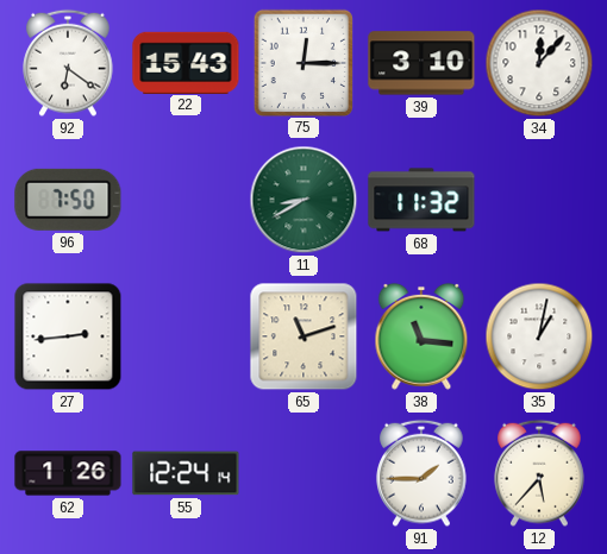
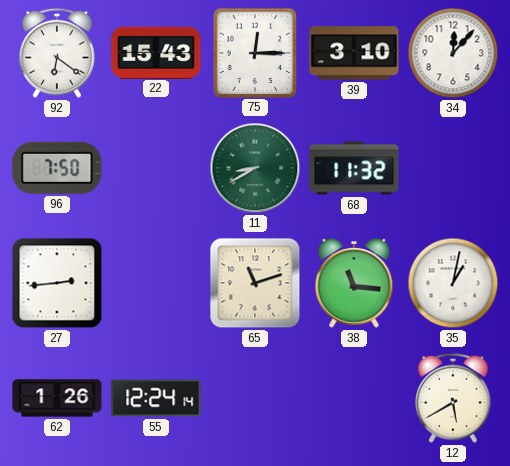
91: 1:45 -> none (421, 473)
12: 5:37 -> 5:40 (453, 398)
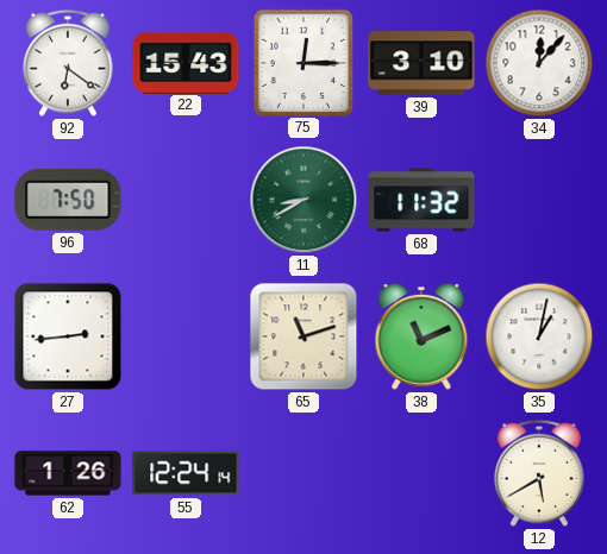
38: 11:16 -> 11:11 (421, 336)
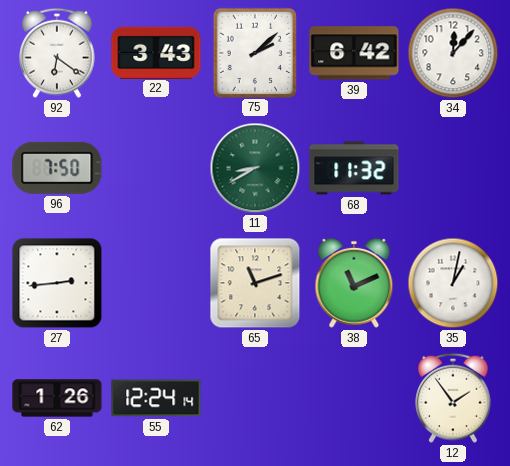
22: 15:43 -> 3:43 (156, 52)
75: 12:15 -> 2:08 (254, 52)
39: 3:10 -> 6:42 (354, 53)
12: 5:40 -> 1:54 (453, 398)
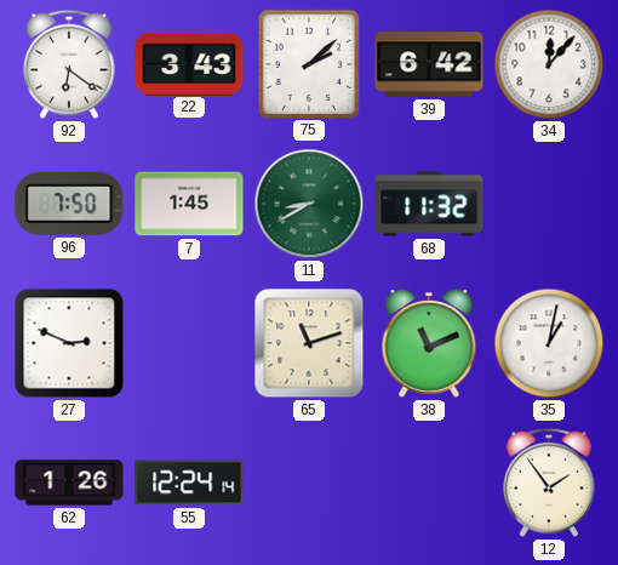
7: none -> 1:45 (189, 204)
27: 2:44 -> 2:49 (69, 343)
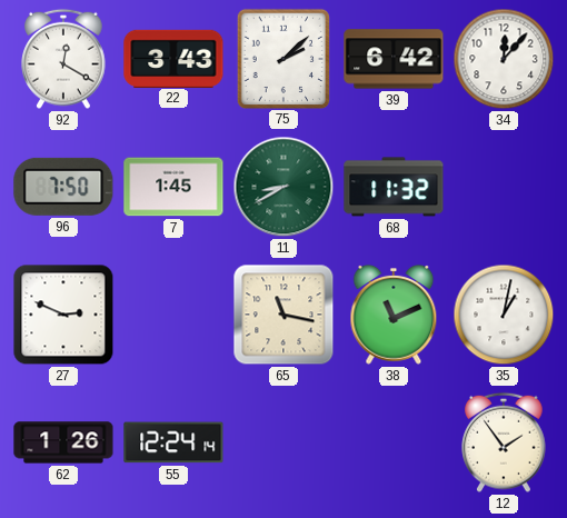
92: 6:21 -> 12:20 (63, 59)
65: 11:12 -> 11:17 (283, 315)
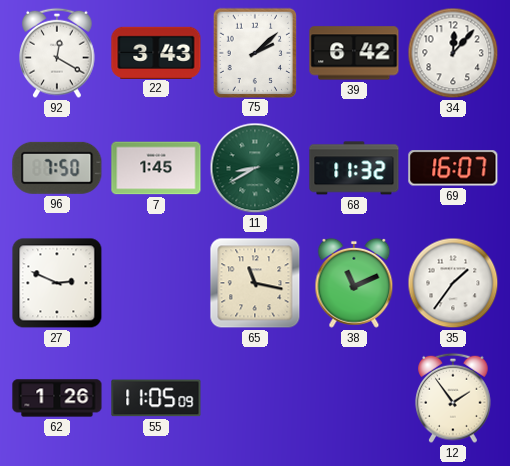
69: none -> 16:07 (453, 168)
35: 1:02 -> 1:36 (453, 283)
55: 12:24 -> 11:05 (156, 398)
